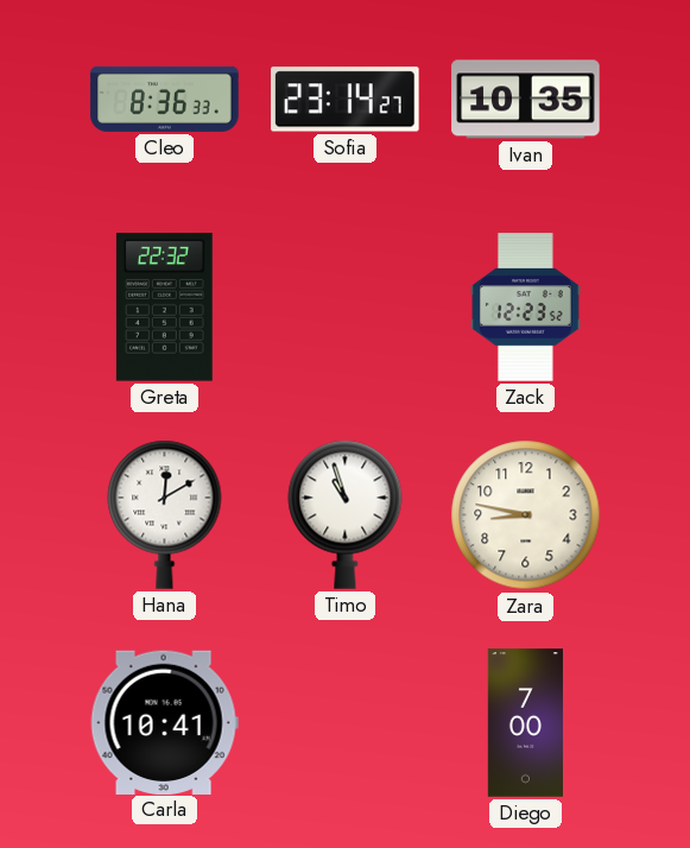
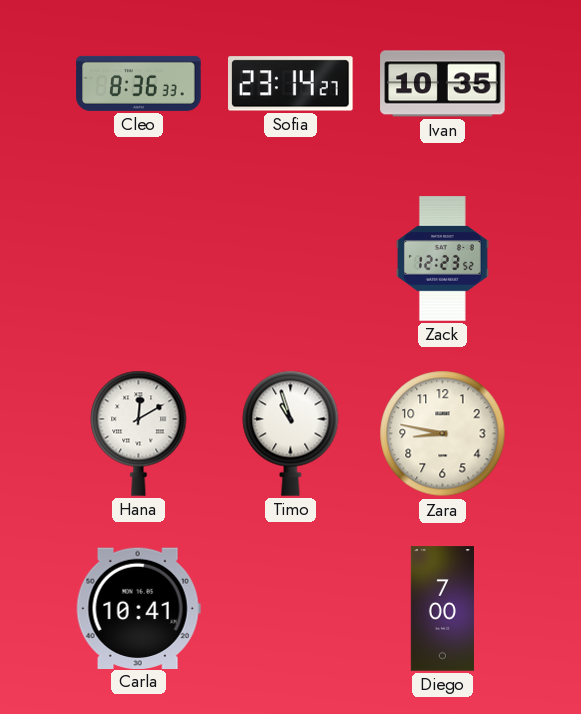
Greta: 22:32 -> none (164, 308)
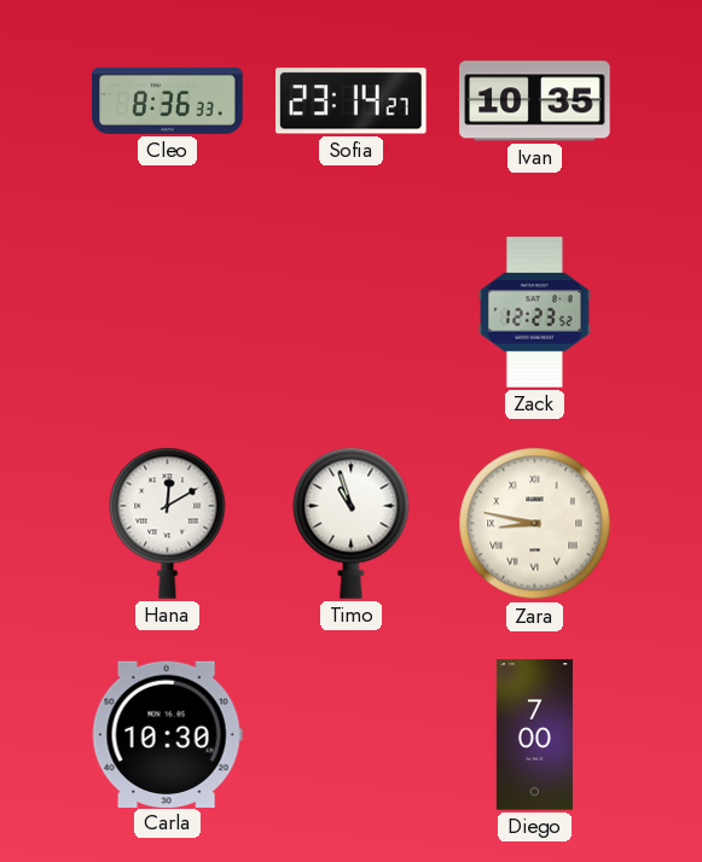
Zara numerals: Arabic -> Roman (535, 524)
Carla: 10:41 -> 10:30 (167, 734)
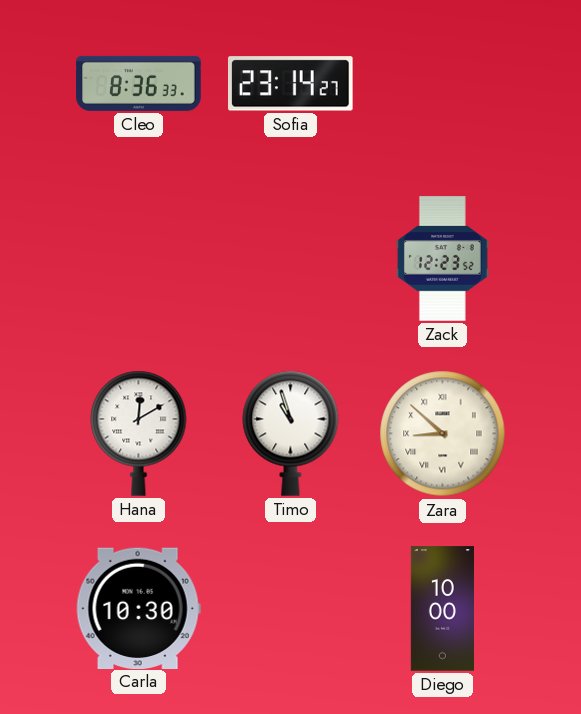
Ivan: 10:35 -> none (535, 101)
Zara: 8:47 -> 8:52 (443, 434)
Diego: 7:00 -> 10:00 (442, 609)
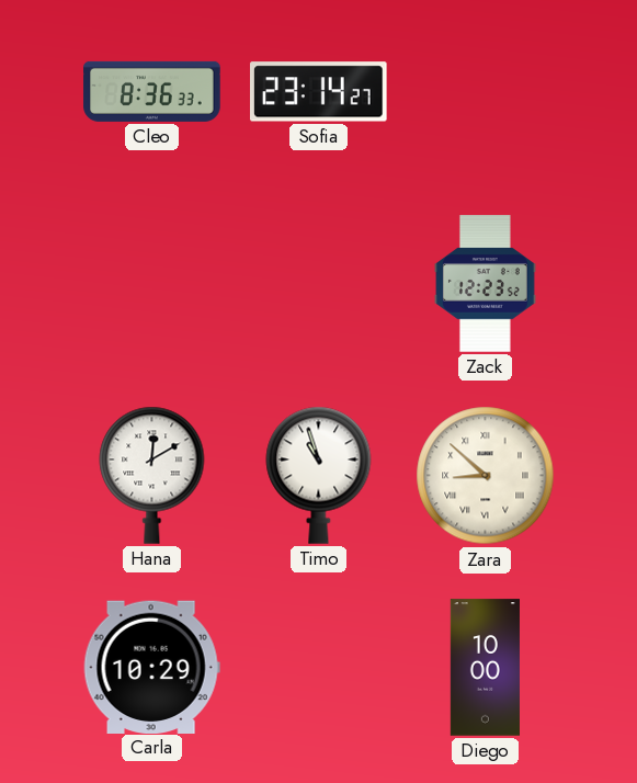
Carla: 10:30 -> 10:29 (151, 667)
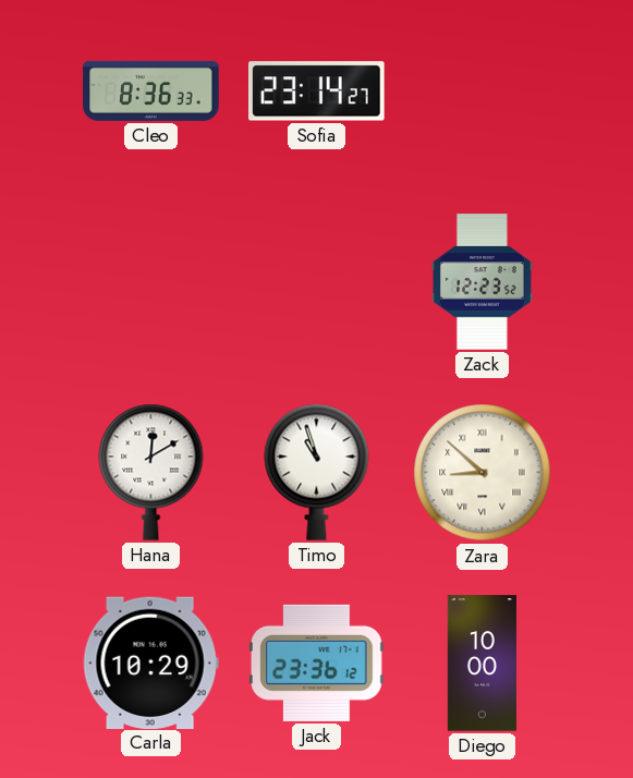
Jack: none -> 23:36 (317, 662)
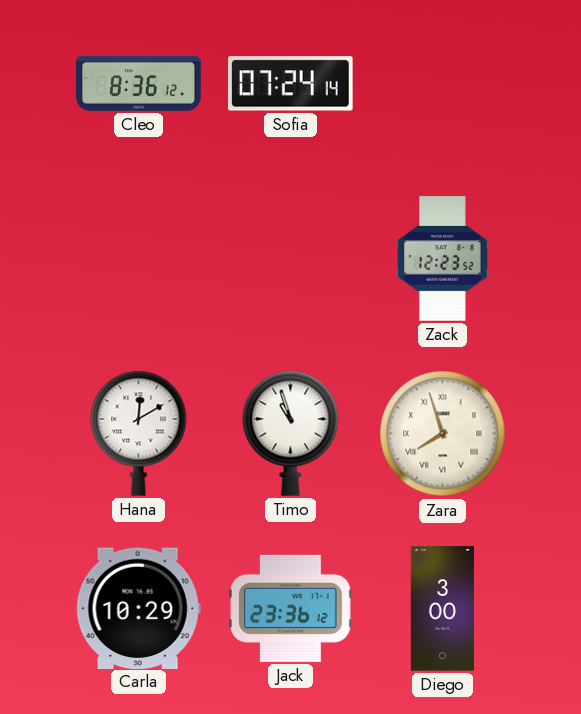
Cleo: 8:36:33 -> 8:36:12 (139, 83)
Sofia: 23:14 -> 07:24 (291, 84)
Zara: 8:52 -> 7:57 (443, 434)
Diego: 10:00 -> 3:00 (442, 609)
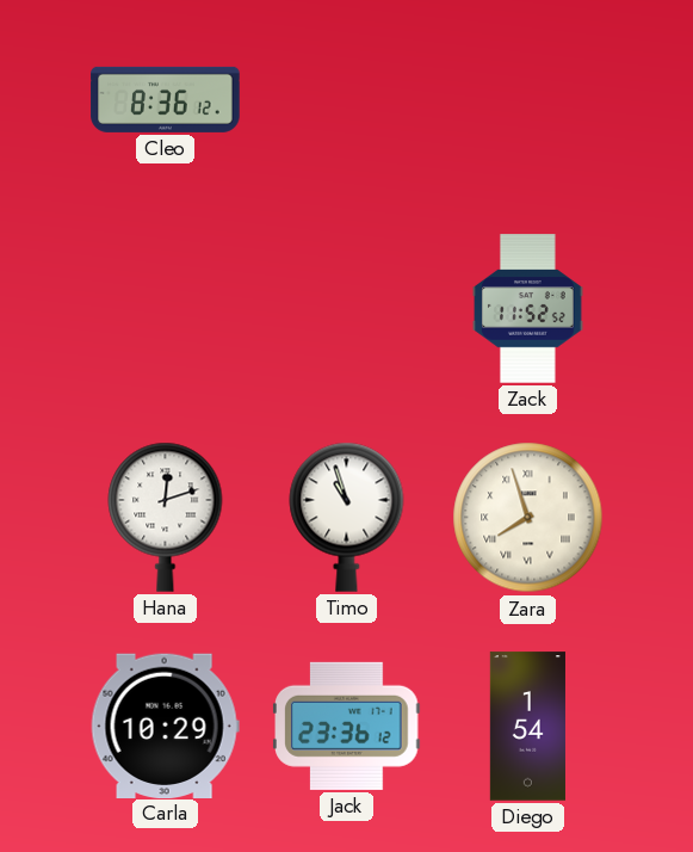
Sofia: 07:24 -> none (291, 84)
Zack: 12:23 -> 11:52 (528, 309)
Hana: 12:10 -> 12:12 (166, 517)
Diego: 3:00 -> 1:54 (527, 727)
